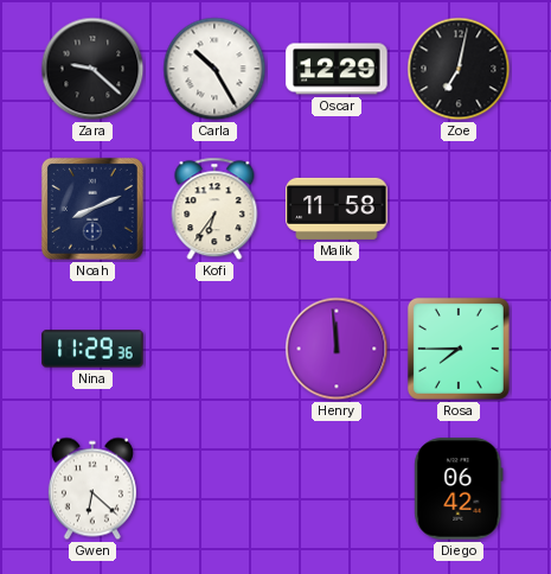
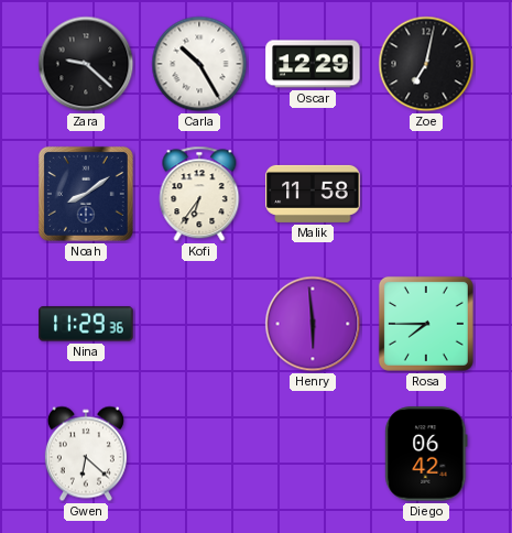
Noah: 8:11 -> 8:09 (86, 194)
Henry: 11:59 -> 5:59 (313, 324)
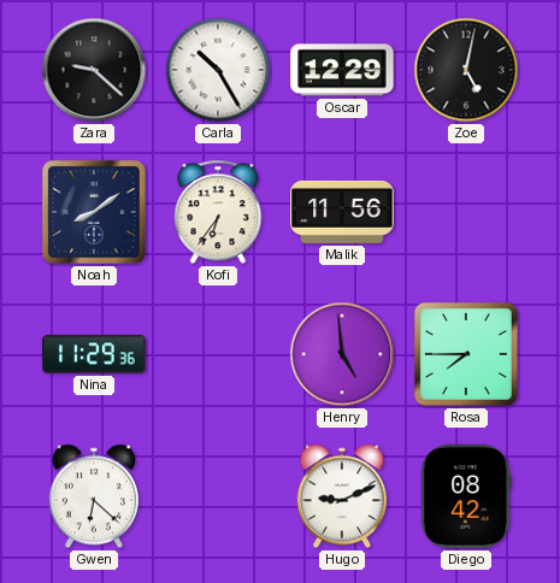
Zoe: 7:02 -> 5:02 (466, 70)
Malik: 11:58 -> 11:56 (342, 212)
Henry: 5:59 -> 4:59 (342, 354)
Hugo: none -> 9:11 (342, 496)
Diego: 06:42 -> 08:42 (466, 496)
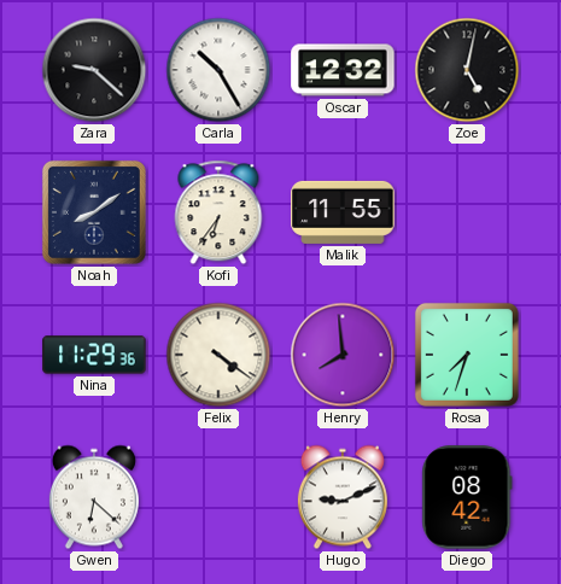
Oscar: 12:29 -> 12:32 (343, 70)
Malik: 11:56 -> 11:55 (343, 212)
Felix: none -> 4:21 (218, 355)
Henry: 4:59 -> 7:59 (343, 355)
Rosa: 7:45 -> 7:33 (467, 355)
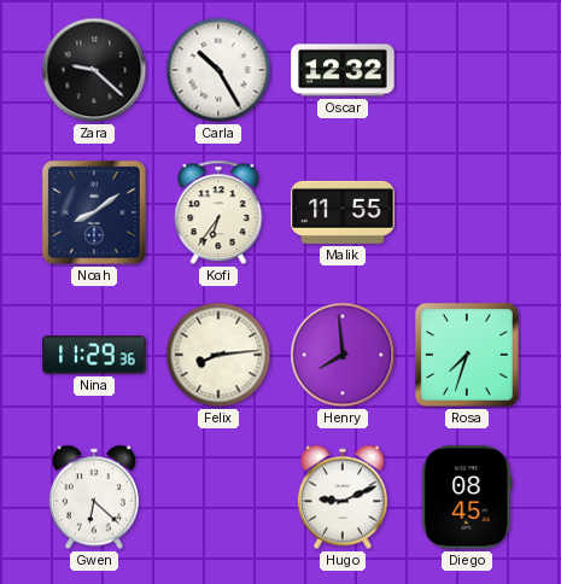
Zoe: 5:02 -> none (467, 70)
Felix: 4:21 -> 8:14 (218, 355)
Diego: 08:42 -> 08:45 (467, 497)
